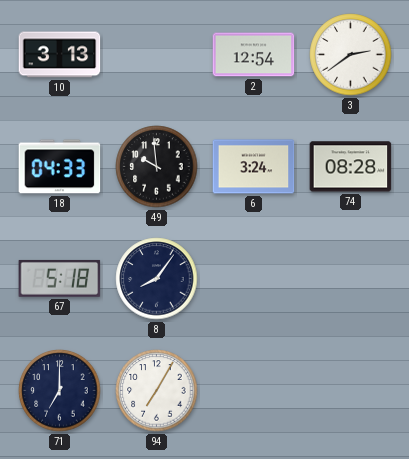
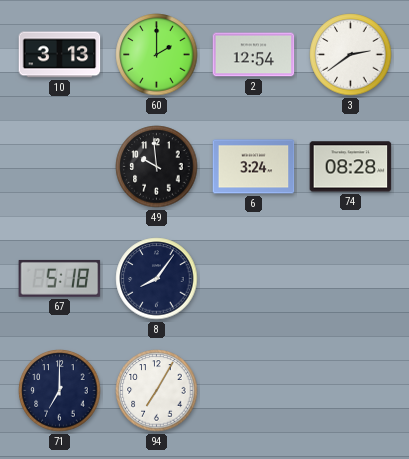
60: none -> 2:00 (157, 55)
18: 04:33 -> none (60, 167)
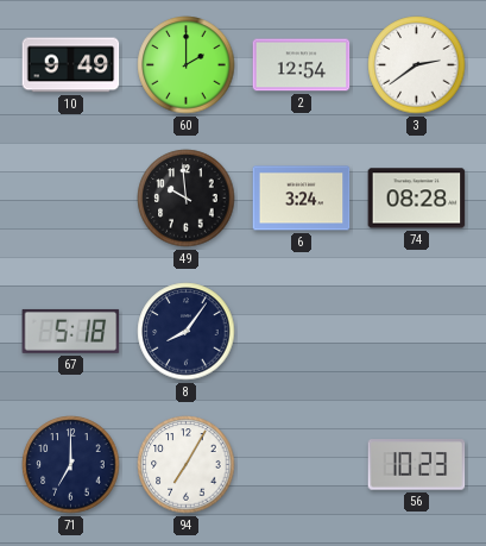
10: 3:13 -> 9:49 (71, 65)
56: none -> 10:23 (417, 465)
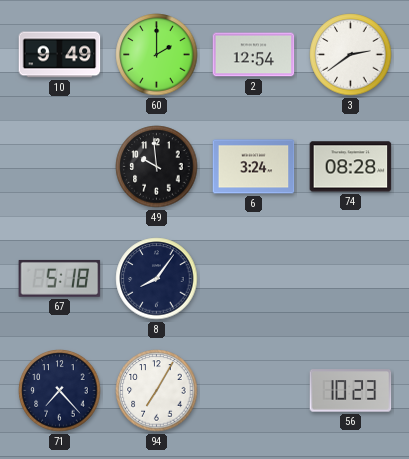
71: 7:00 -> 7:23 (60, 391)
